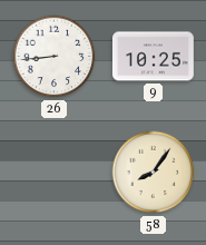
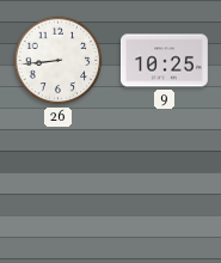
58: 8:06 -> none (154, 173)
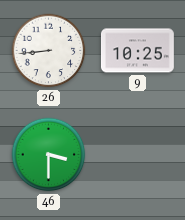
46: none -> 3:30 (49, 155)
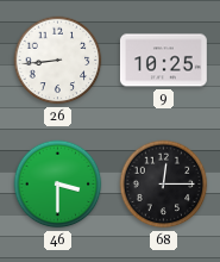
68: none -> 12:15 (164, 185)
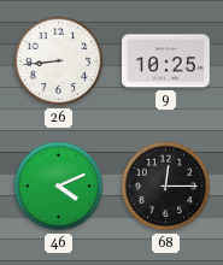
46: 3:30 -> 4:11 (59, 187)
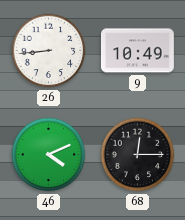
9: 10:25 -> 10:49 (138, 51)
